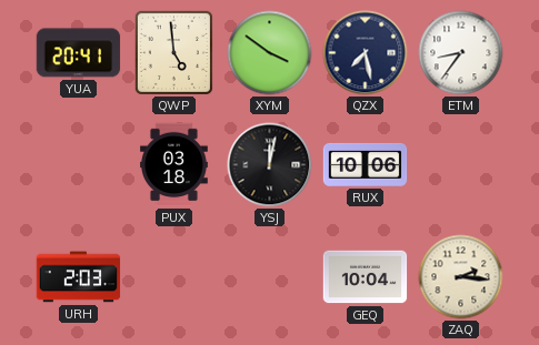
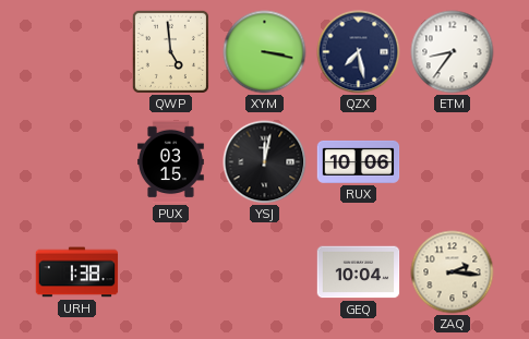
YUA: 20:41 -> none (79, 53)
XYM: 3:51 -> 3:17 (265, 52)
PUX: 03:18 -> 03:15 (171, 162)
URH: 2:03 -> 1:38 (77, 273)
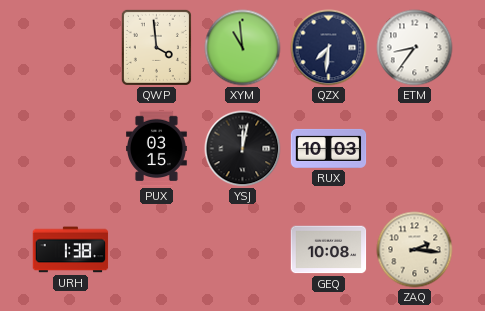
QWP: 4:59 -> 3:59 (156, 47)
XYM: 3:17 -> 10:59 (243, 48)
QZX: 7:28 -> 7:31 (329, 48)
RUX: 10:06 -> 10:03 (329, 148)
GEQ: 10:04 -> 10:08 (329, 250)
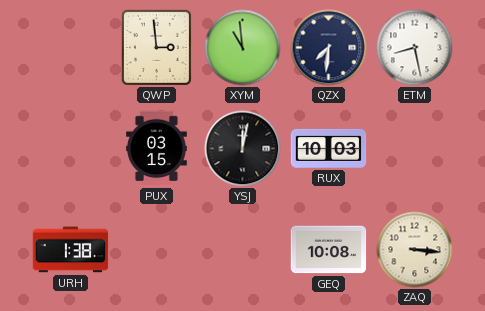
QWP: 3:59 -> 2:59 (156, 47)
ETM: 8:36 -> 8:28 (415, 48)
ZAQ: 2:16 -> 3:16 (415, 250)
